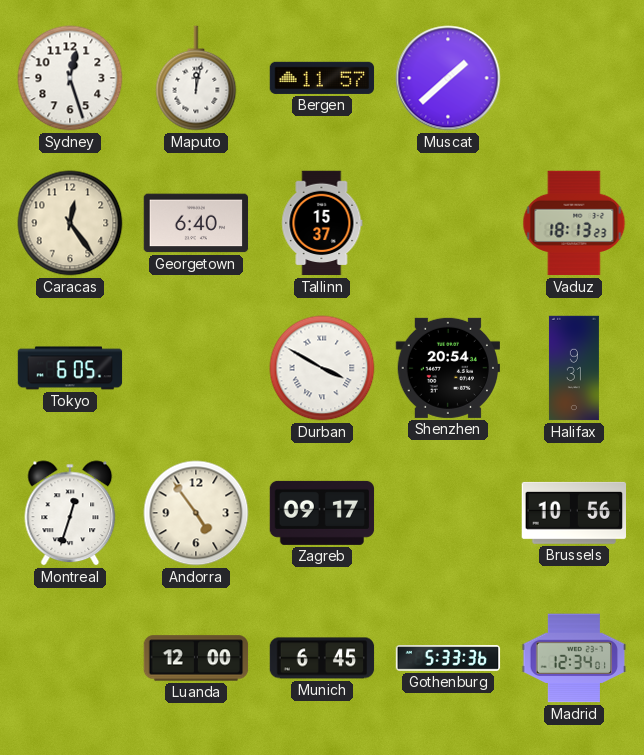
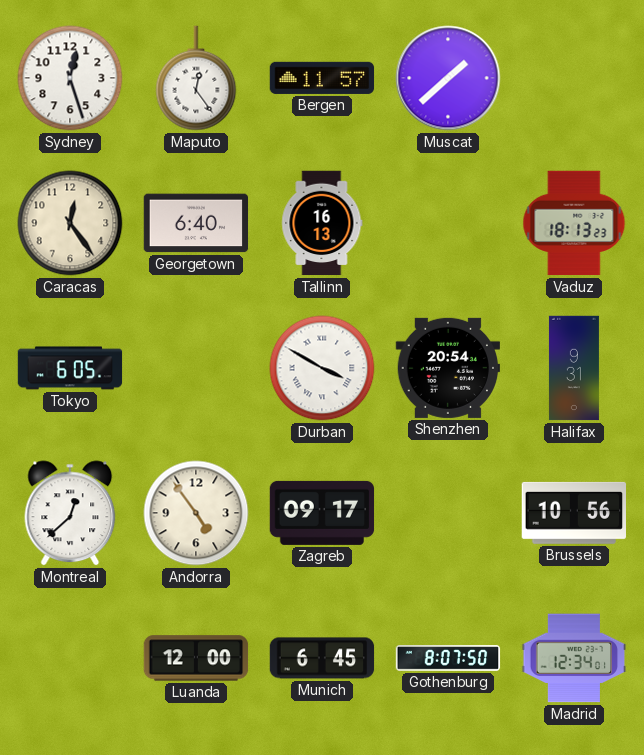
Maputo: 12:02 -> 12:24 (196, 78)
Tallinn: 15:37 -> 16:13 (322, 223)
Montreal: 12:33 -> 12:38 (70, 513)
Gothenburg: 5:33 -> 8:07 (448, 658)
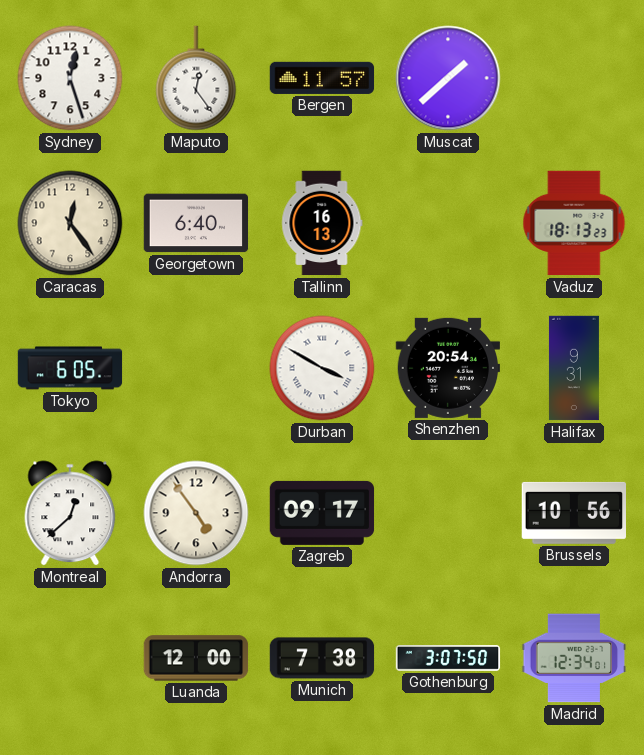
Munich: 6:45 -> 7:38 (322, 658)
Gothenburg: 8:07 -> 3:07 (448, 658)
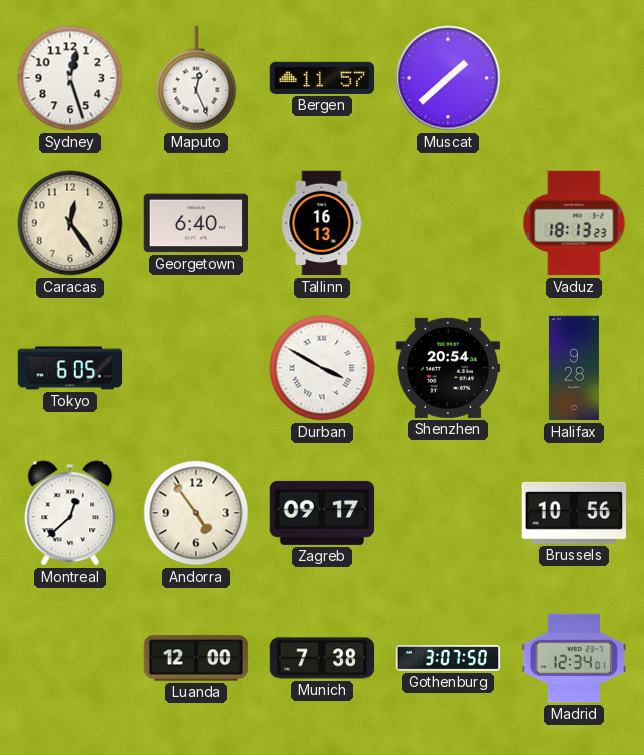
Maputo: 12:24 -> 12:26 (196, 78)
Halifax: 9:31 -> 9:28 (574, 368)
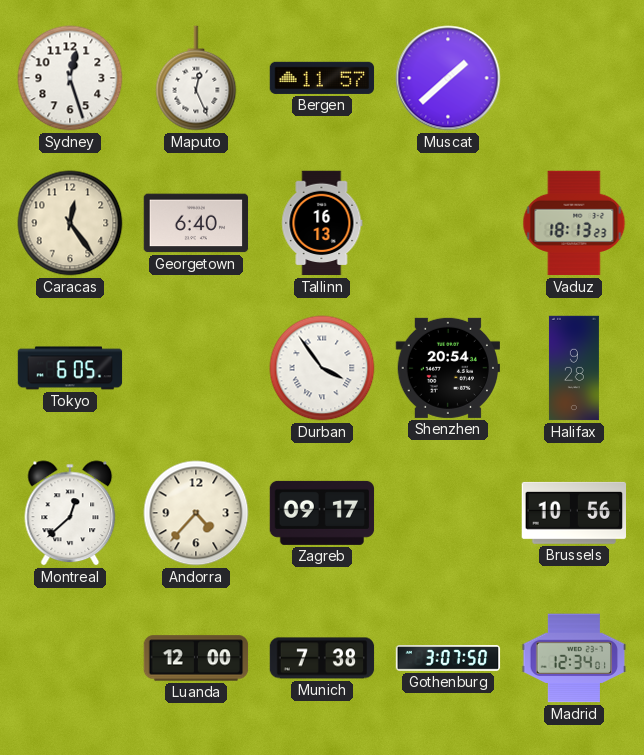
Durban: 3:50 -> 3:54 (322, 368)
Andorra: 4:54 -> 4:37 (196, 513)
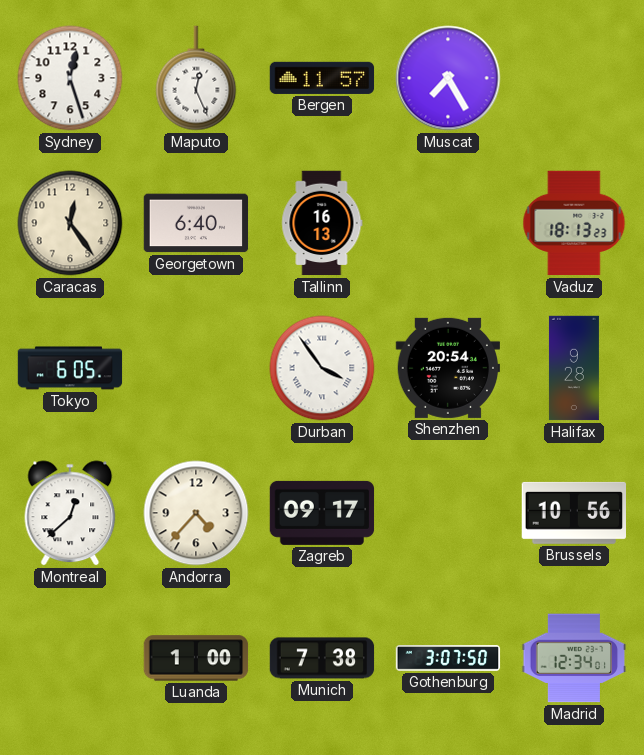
Muscat: 1:38 -> 7:25 (448, 78)
Luanda: 12:00 -> 1:00 (196, 658)
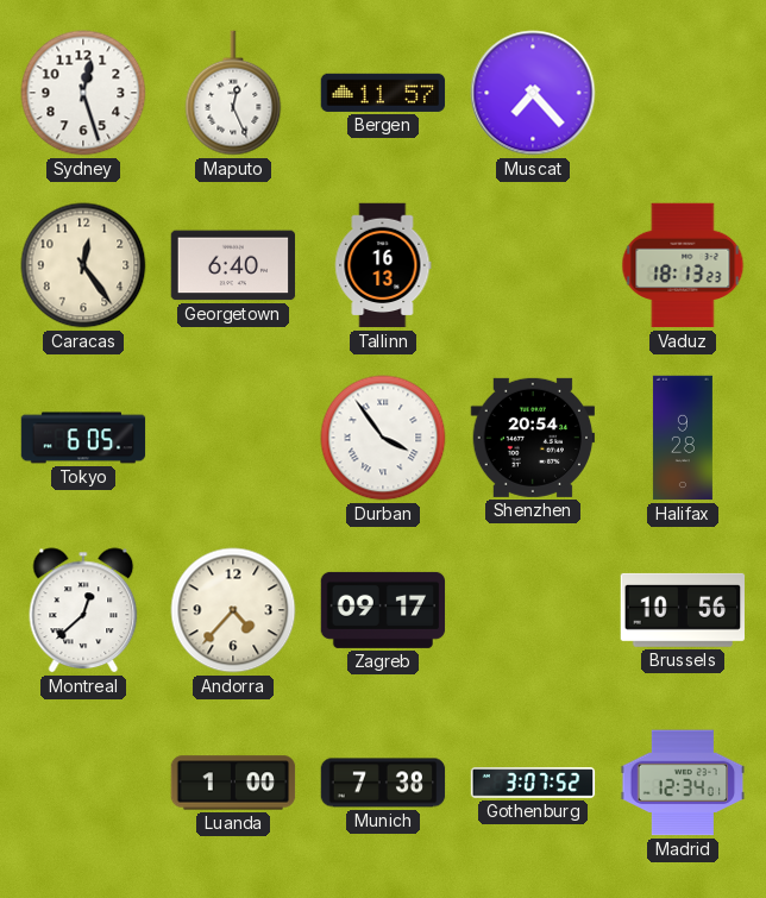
Muscat: 7:25 -> 7:23 (533, 93)
Gothenburg: 3:07:50 -> 3:07:52 (533, 783)
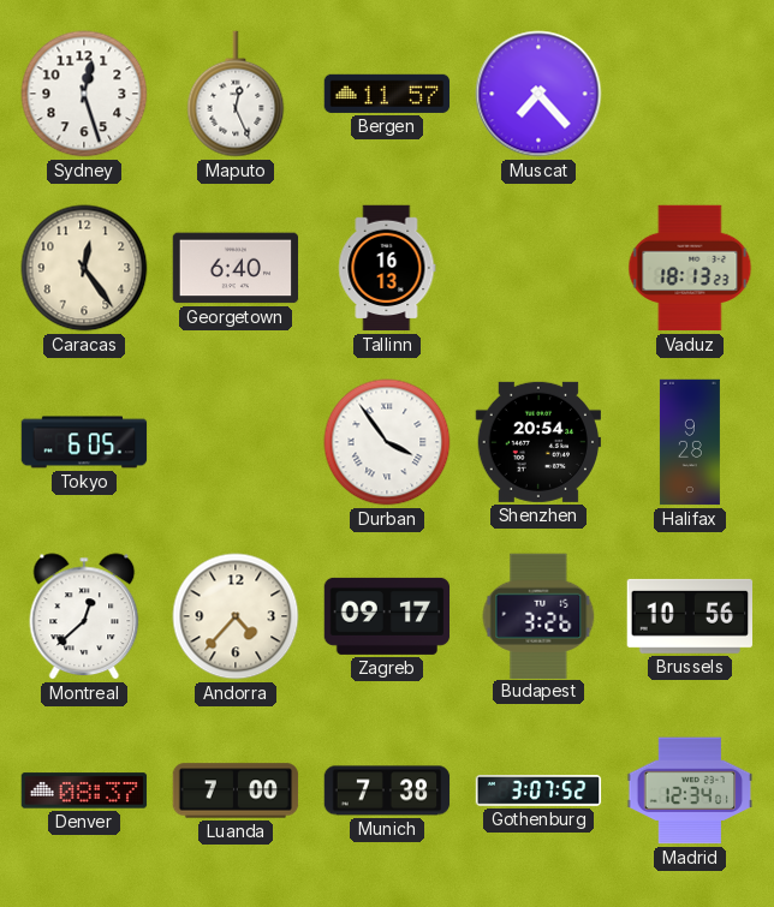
Budapest: none -> 3:26 (538, 615)
Denver: none -> 08:37 (84, 790)
Luanda: 1:00 -> 7:00 (236, 790)
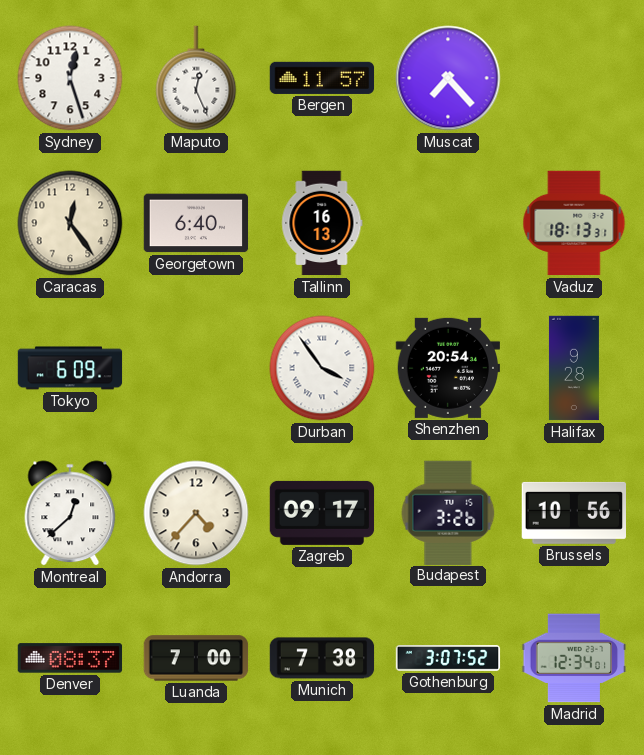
Vaduz: 18:13:23 -> 18:13:31 (574, 223)
Tokyo: 6:05 -> 6:09 (70, 368)
